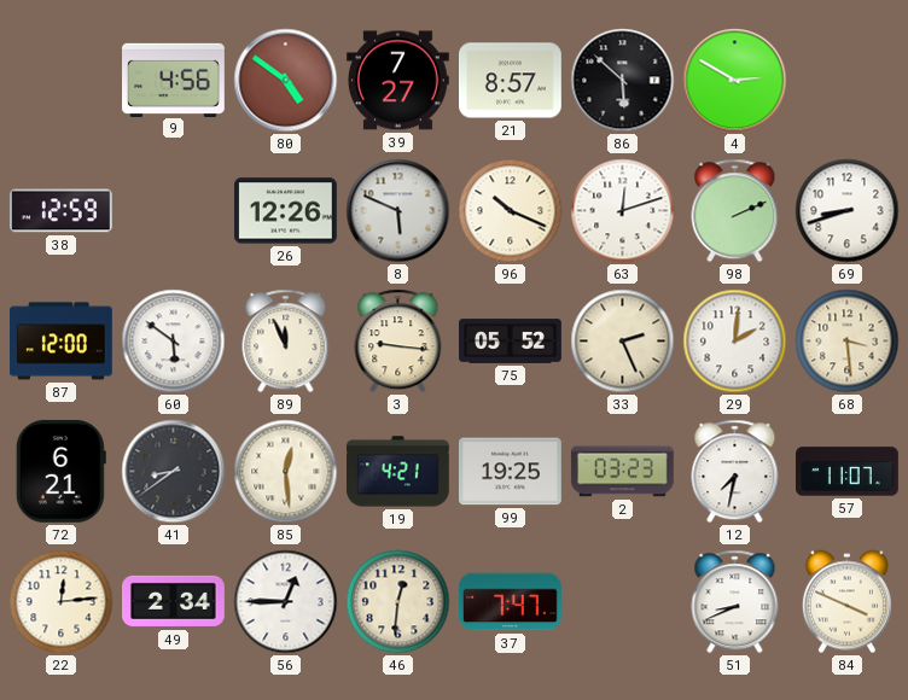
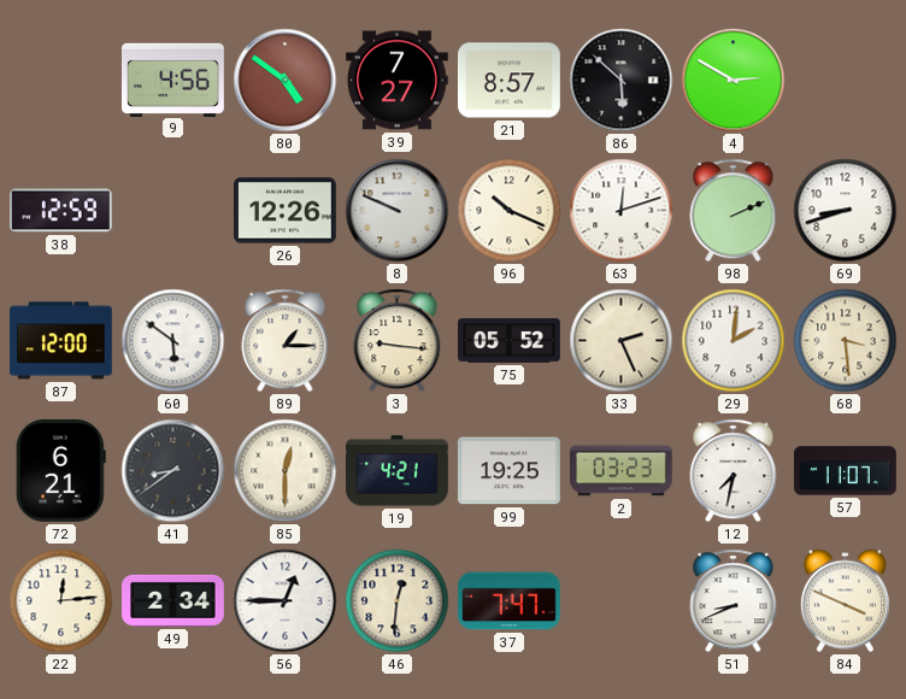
8: 5:49 -> 9:49 (398, 211)
89: 11:56 -> 1:15 (286, 341)
85: 12:29 -> 12:30 (286, 471)
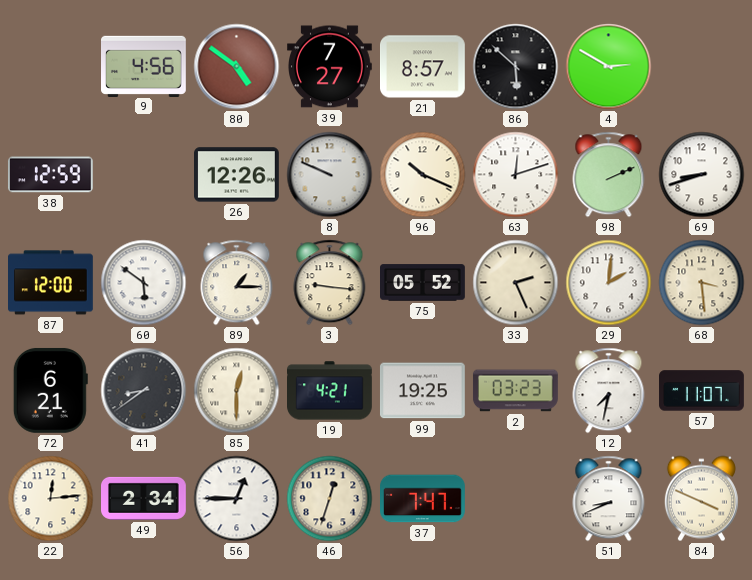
46: 12:31 -> 12:33 (330, 499)
